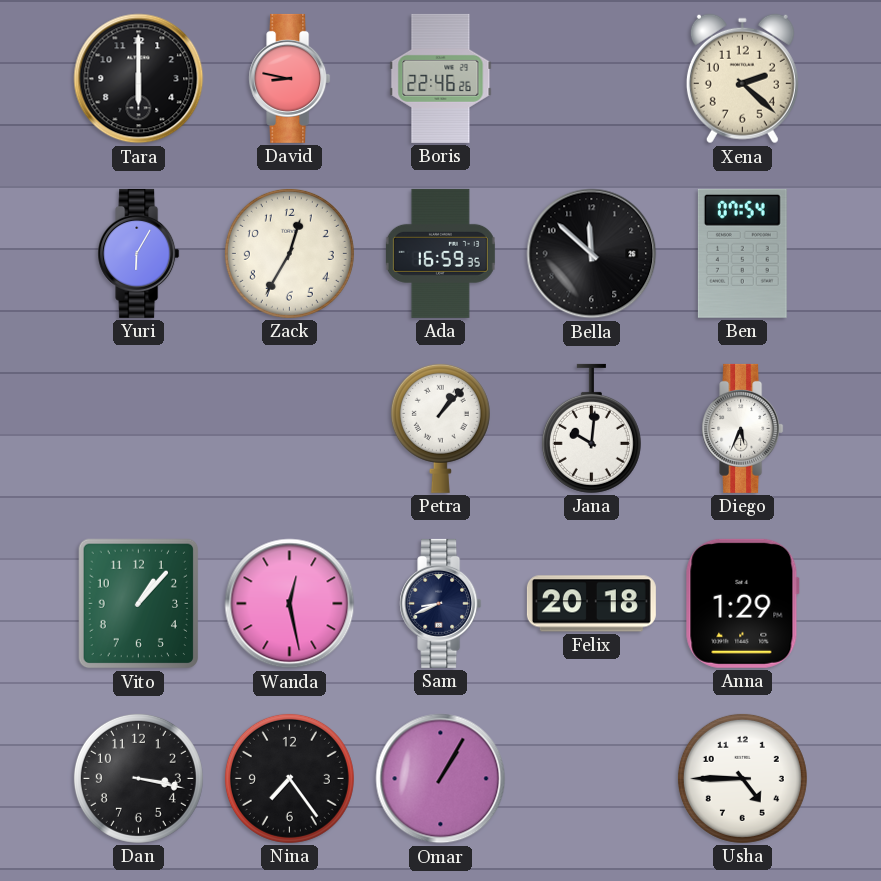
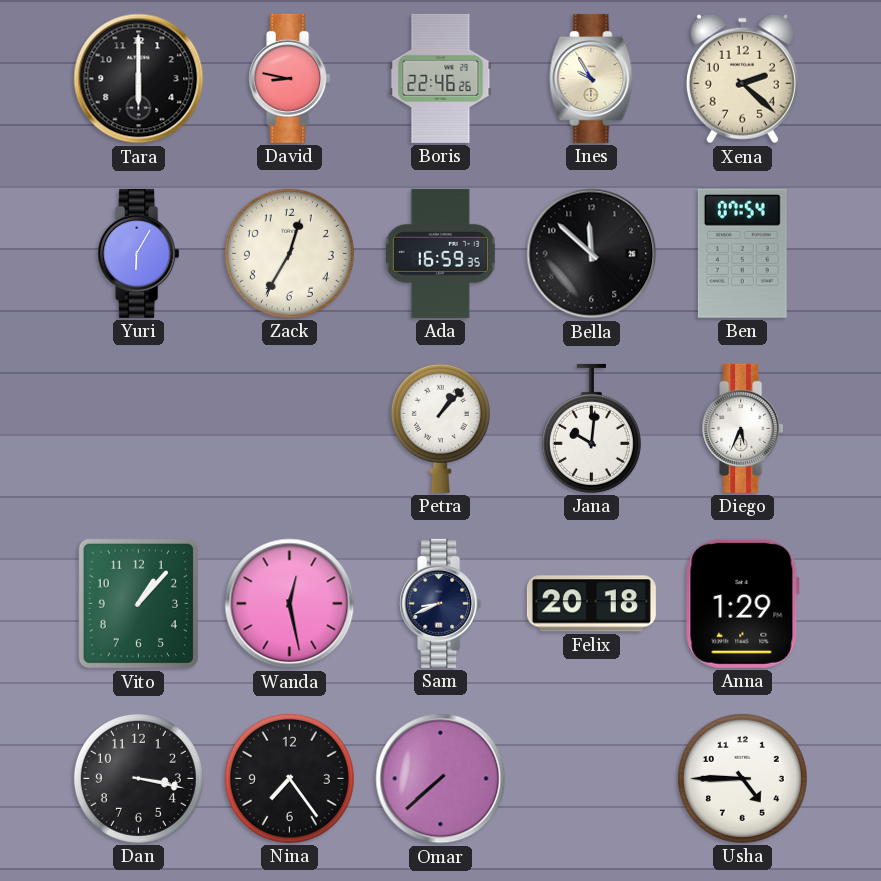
Ines: none -> 9:55 (592, 78)
Omar: 1:05 -> 7:38 (441, 779)
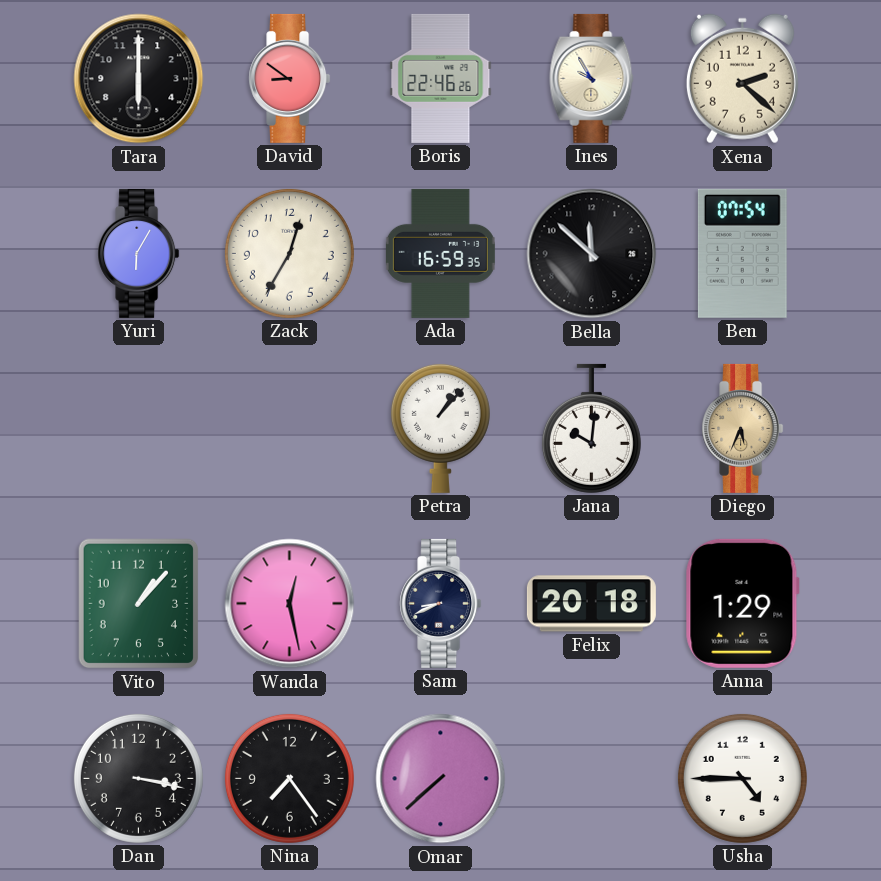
David: 8:47 -> 8:51 (290, 78)
Diego dial: white -> champagne (743, 428)
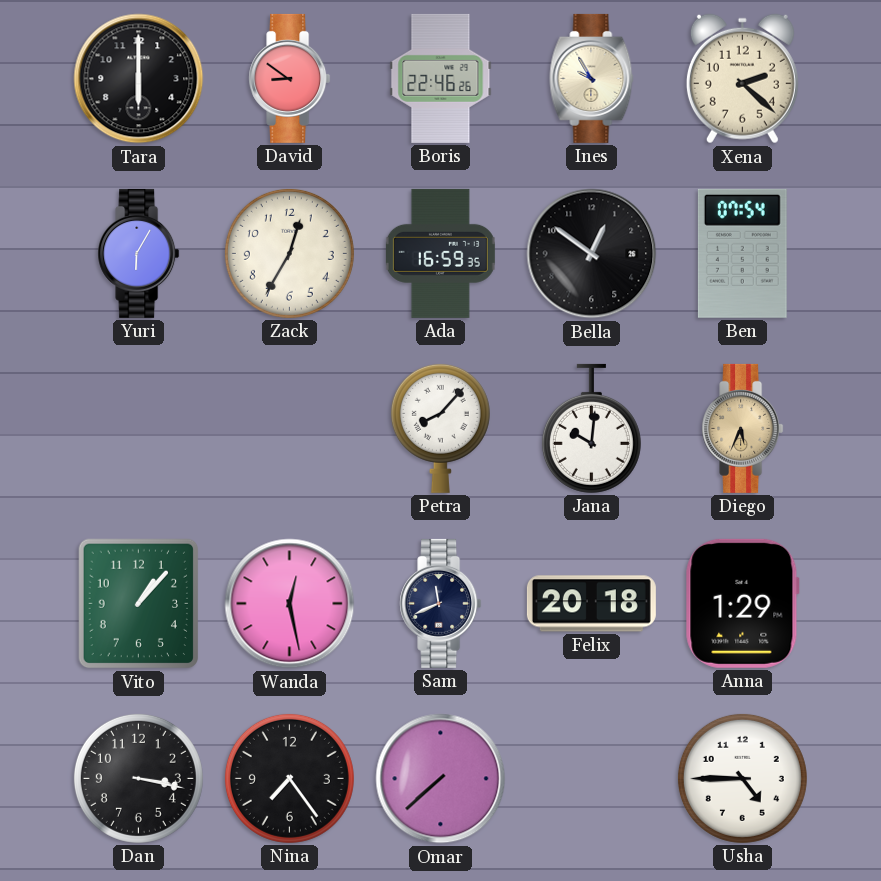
Bella: 11:52 -> 12:51 (592, 254)
Petra: 1:07 -> 8:07 (440, 428)
Sam: 8:41 -> 11:41 (441, 603)
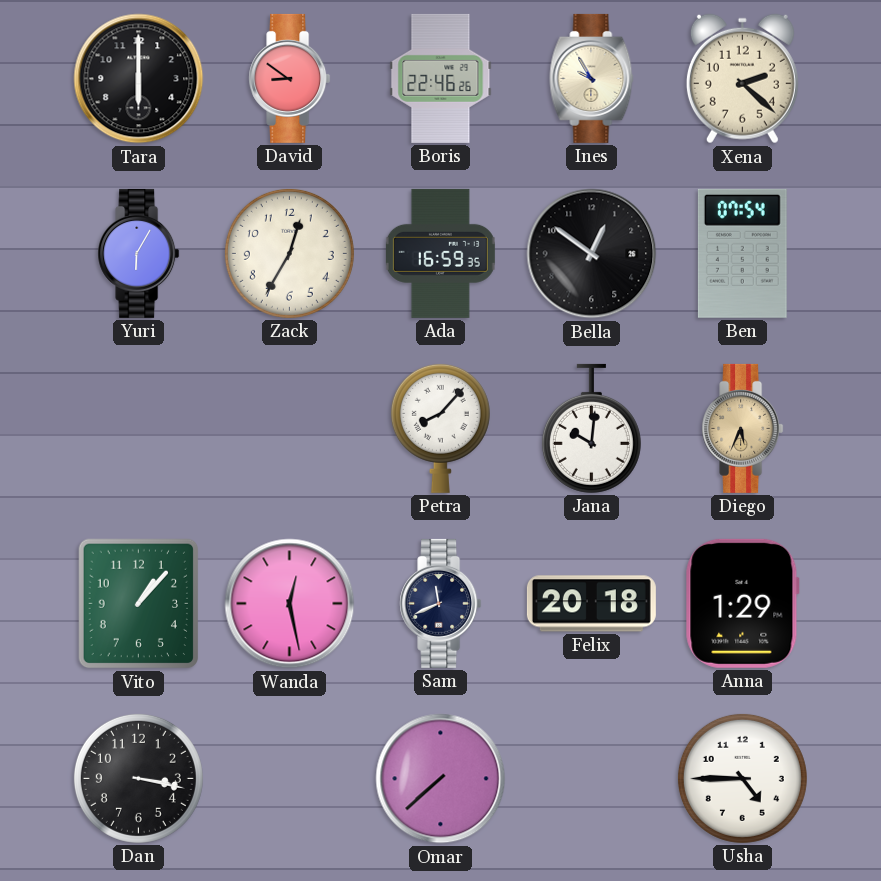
Nina: 7:24 -> none (289, 778)
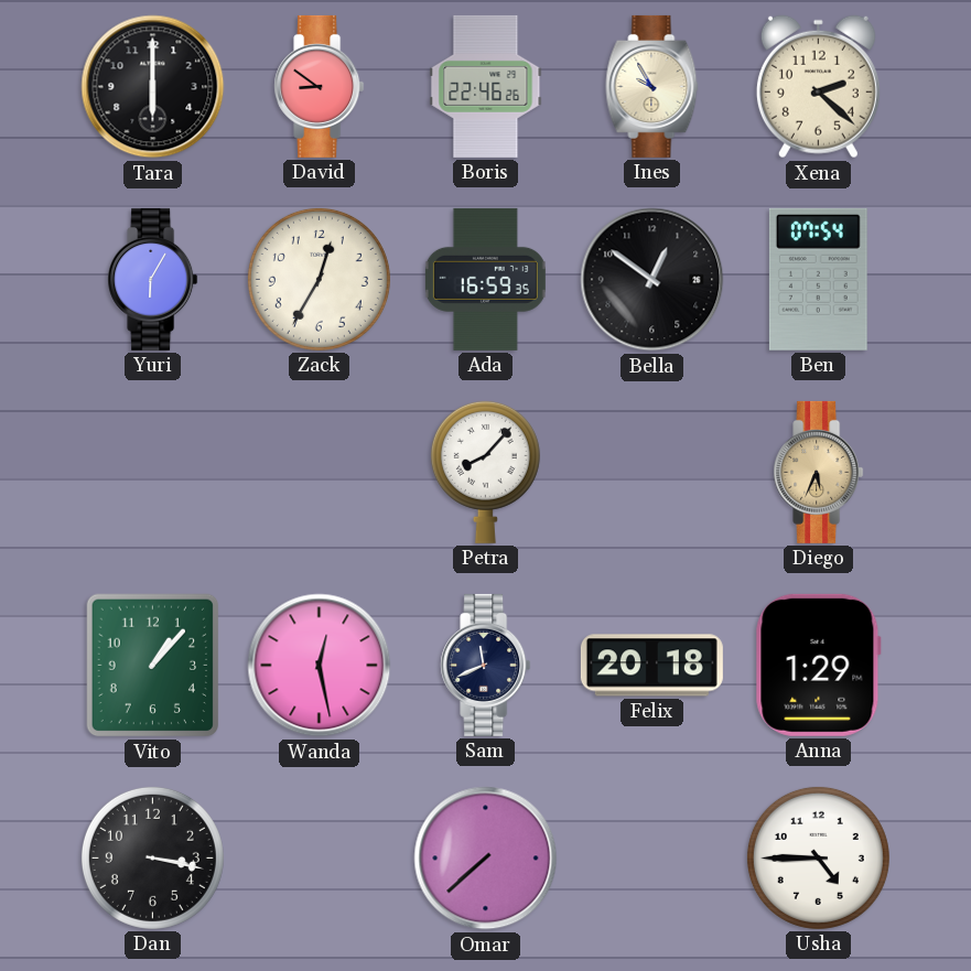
Jana: 10:01 -> none (591, 428)
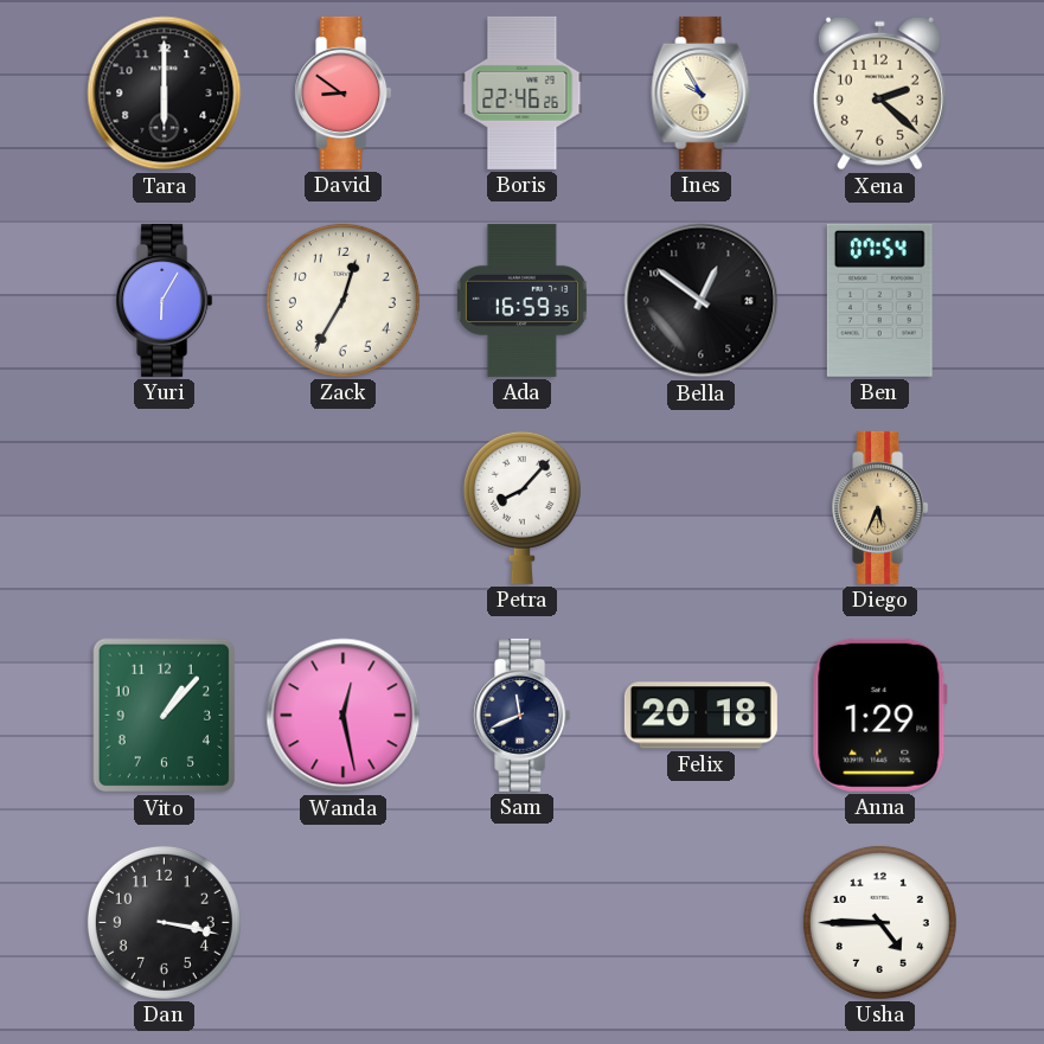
Omar: 7:38 -> none (486, 859)
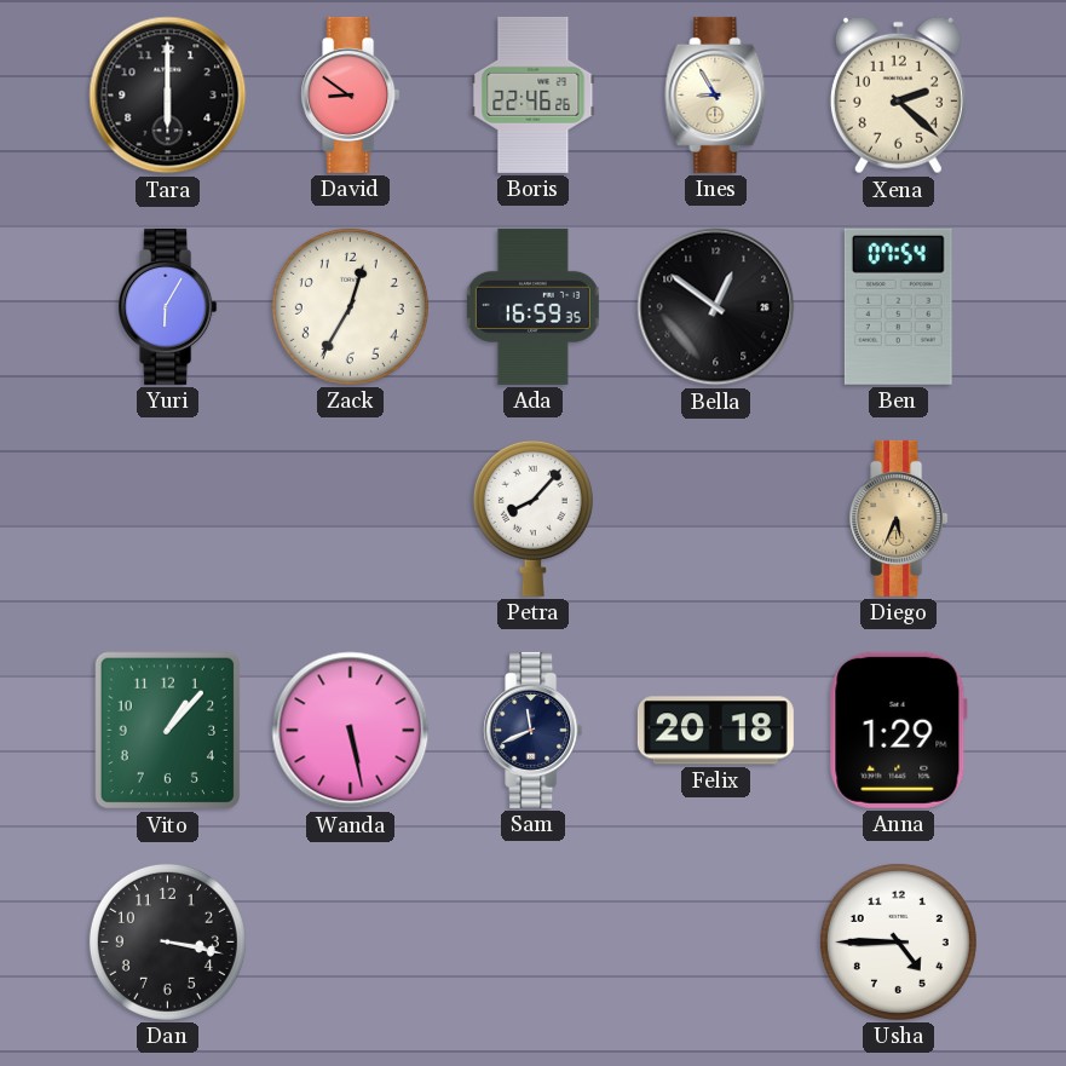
Ines: 9:55 -> 8:55 (716, 94)
Wanda: 12:28 -> 5:28 (351, 731)
